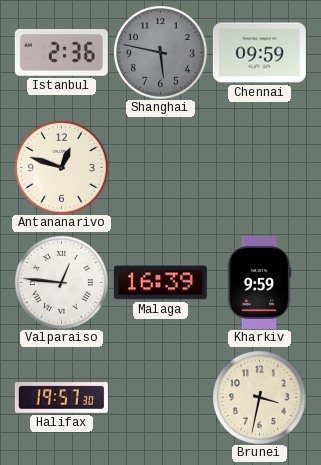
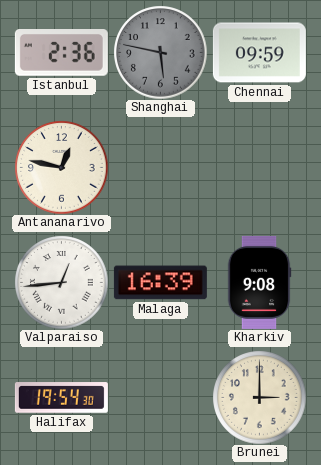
Antananarivo: 12:48 -> 12:47 (61, 167)
Valparaiso: 12:46 -> 12:44 (61, 282)
Kharkiv: 9:59 -> 9:08 (259, 282)
Halifax: 19:57 -> 19:54 (61, 398)
Brunei: 3:32 -> 3:00 (259, 397)
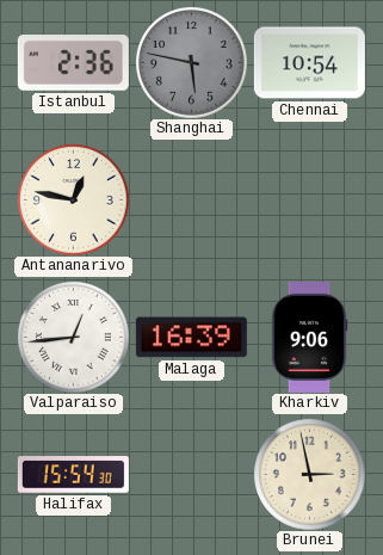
Chennai: 09:59 -> 10:54 (309, 63)
Kharkiv: 9:08 -> 9:06 (309, 337)
Halifax: 19:54 -> 15:54 (73, 475)
Brunei: 3:00 -> 2:58 (309, 474)
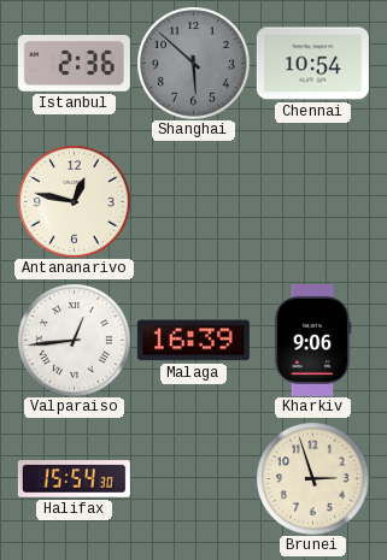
Shanghai: 5:47 -> 5:52 (193, 63)
Brunei: 2:58 -> 2:57 (312, 478)
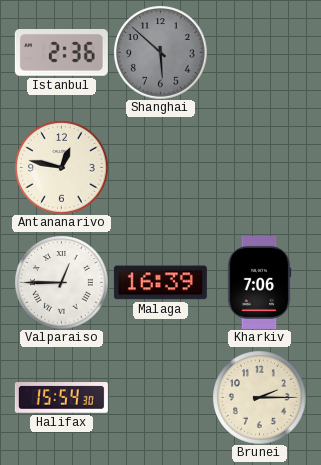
Chennai: 10:54 -> none (312, 64)
Valparaiso: 12:44 -> 12:45 (61, 282)
Kharkiv: 9:06 -> 7:06 (259, 282)
Brunei: 2:57 -> 2:15 (259, 397)
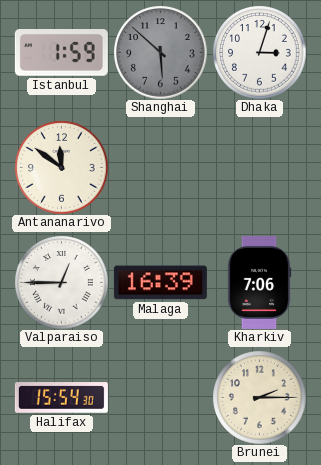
Istanbul: 2:36 -> 1:59 (61, 53)
Dhaka: none -> 3:03 (259, 52)
Antananarivo: 12:47 -> 11:51 (61, 167)
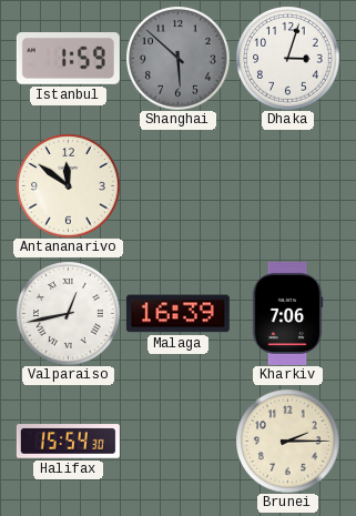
Valparaiso: 12:45 -> 12:43 (68, 313)
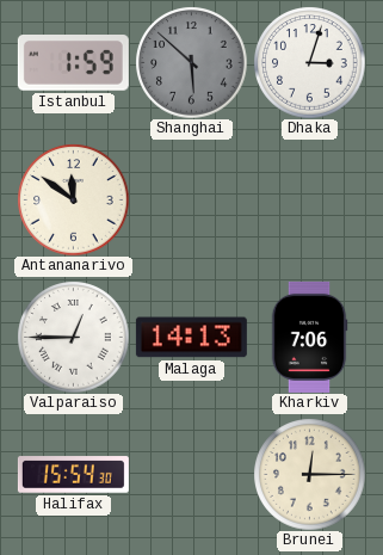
Valparaiso: 12:43 -> 12:45 (73, 337)
Malaga: 16:39 -> 14:13 (191, 338)
Brunei: 2:15 -> 12:15 (309, 474)
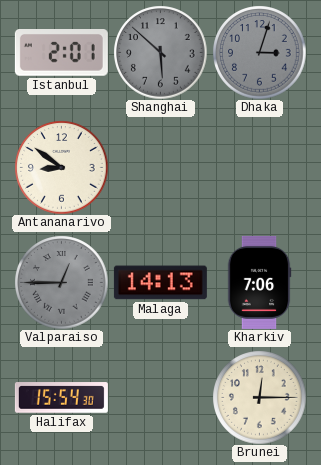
Istanbul: 1:59 -> 2:01 (61, 53)
Dhaka dial: white -> grey (259, 52)
Antananarivo: 11:51 -> 8:51 (61, 167)
Valparaiso dial: white -> grey (61, 282)
